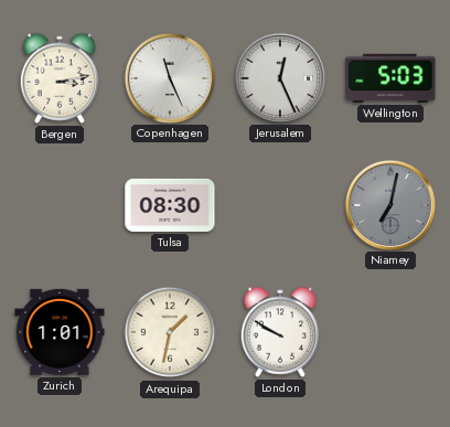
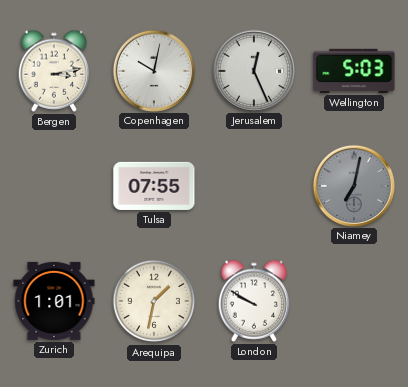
Copenhagen: 11:26 -> 10:02 (153, 70)
Tulsa: 08:30 -> 07:55 (154, 186)
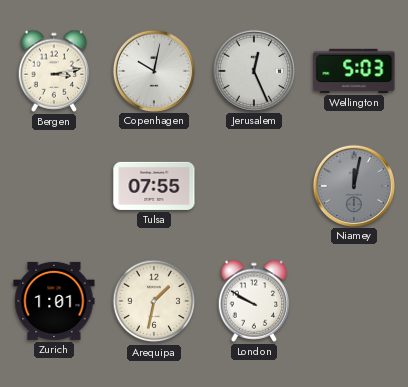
Niamey: 7:02 -> 12:02 (353, 185)
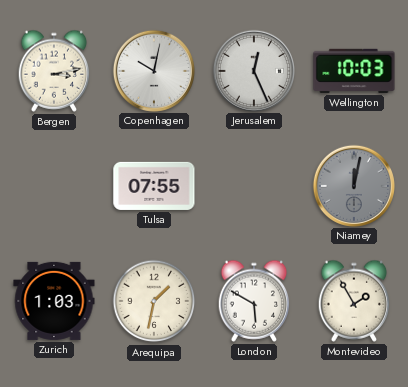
Wellington: 5:03 -> 10:03 (354, 71)
Zurich: 1:01 -> 1:03 (54, 301)
London: 9:50 -> 5:50 (254, 301)
Montevideo: none -> 1:55 (354, 301)
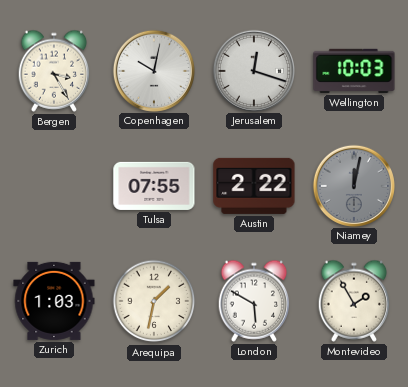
Bergen: 3:13 -> 3:25 (54, 71)
Jerusalem: 12:26 -> 12:18 (253, 70)
Austin: none -> 2:22 (254, 186)
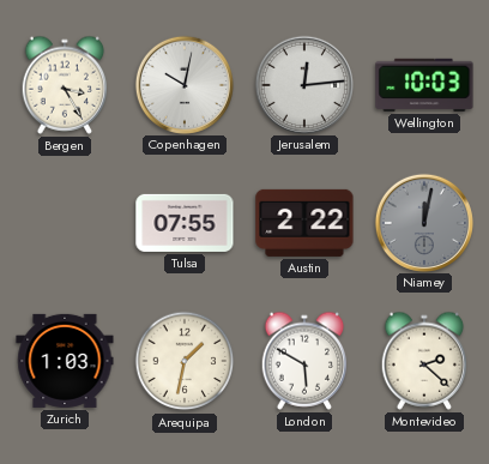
Jerusalem: 12:18 -> 12:14 (303, 84)
Montevideo: 1:55 -> 2:22 (424, 361)
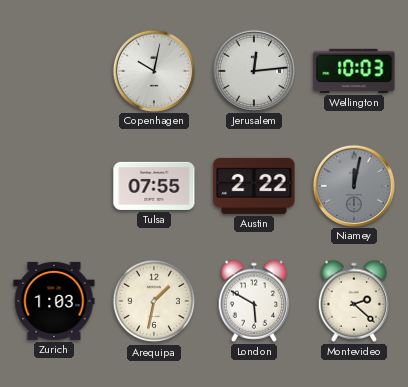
Bergen: 3:25 -> none (65, 85)
